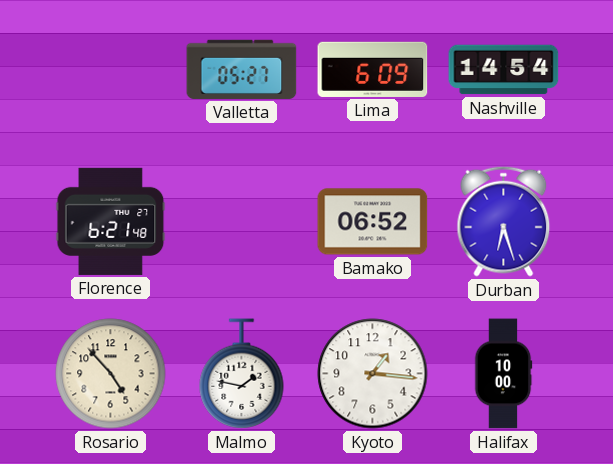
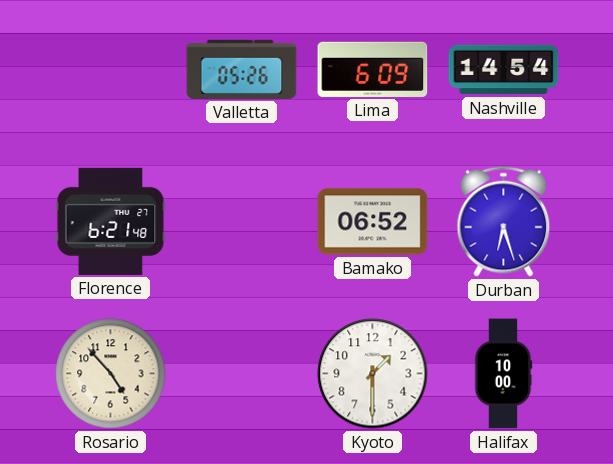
Valletta: 05:27 -> 05:26 (242, 69)
Malmo: 1:47 -> none (242, 374)
Kyoto: 1:16 -> 1:30 (373, 374)
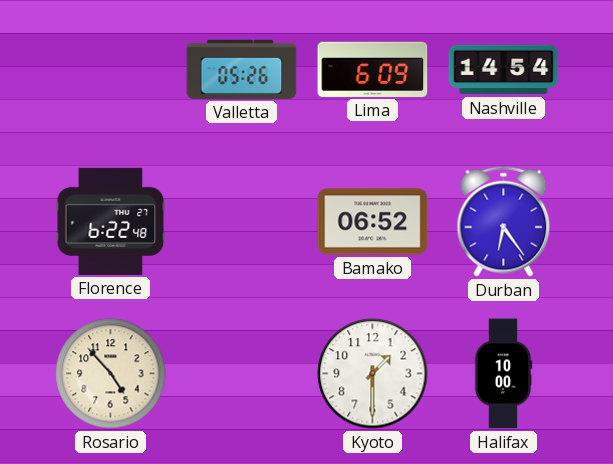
Florence: 6:21 -> 6:22 (111, 221)
Durban: 6:27 -> 6:24 (504, 221)
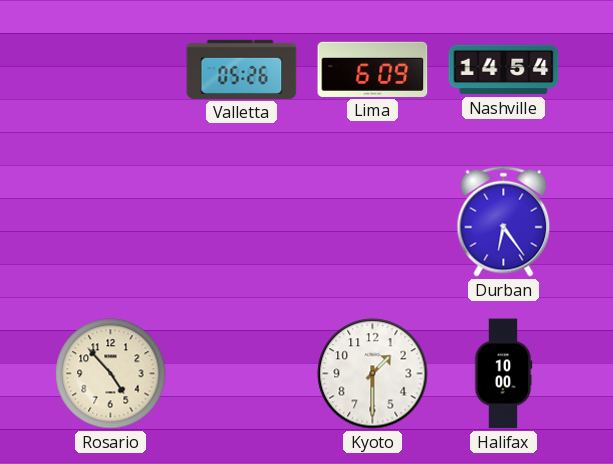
Florence: 6:22 -> none (111, 221)
Bamako: 06:52 -> none (373, 222)
